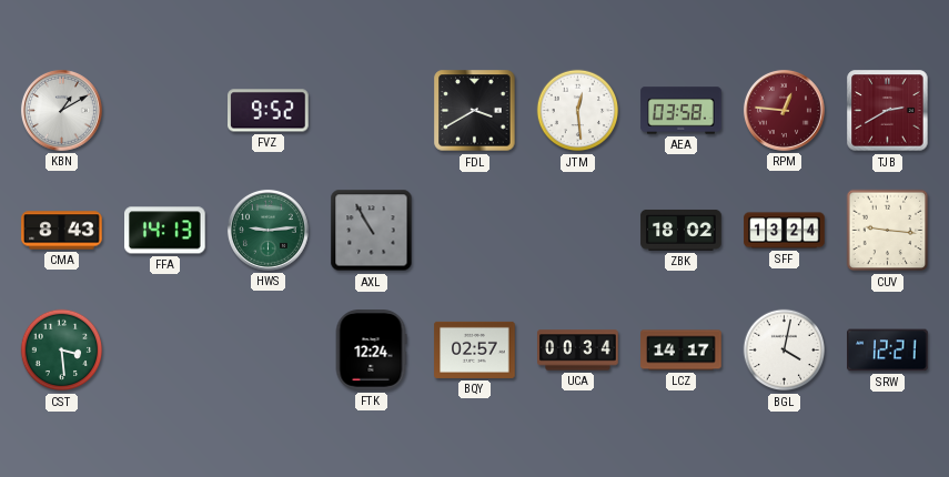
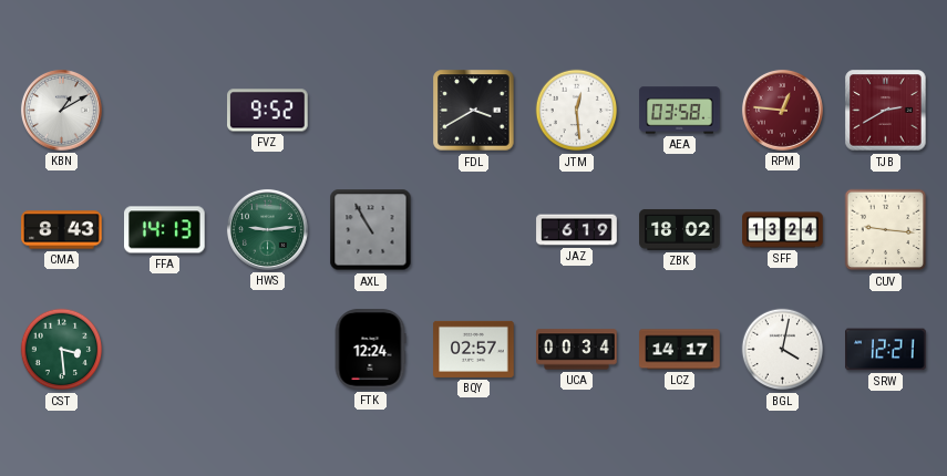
JAZ: none -> 6:19 (577, 230)
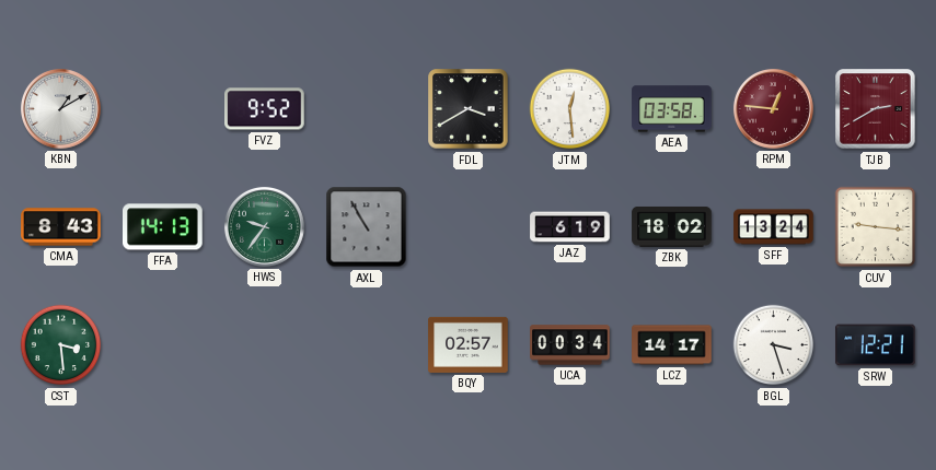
HWS: 9:14 -> 9:36 (264, 226)
FTK: 12:24 -> none (370, 350)
BGL: 4:02 -> 3:27 (774, 345)
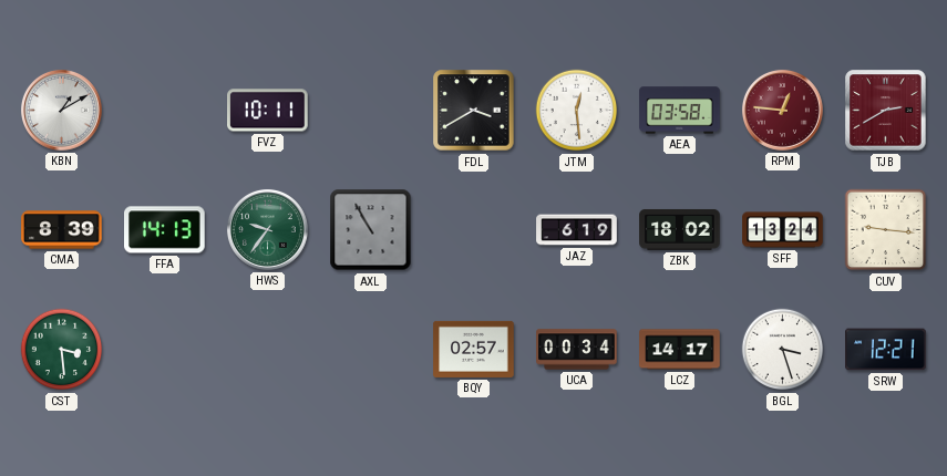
FVZ: 9:52 -> 10:11 (268, 111)
CMA: 8:43 -> 8:39 (62, 230)
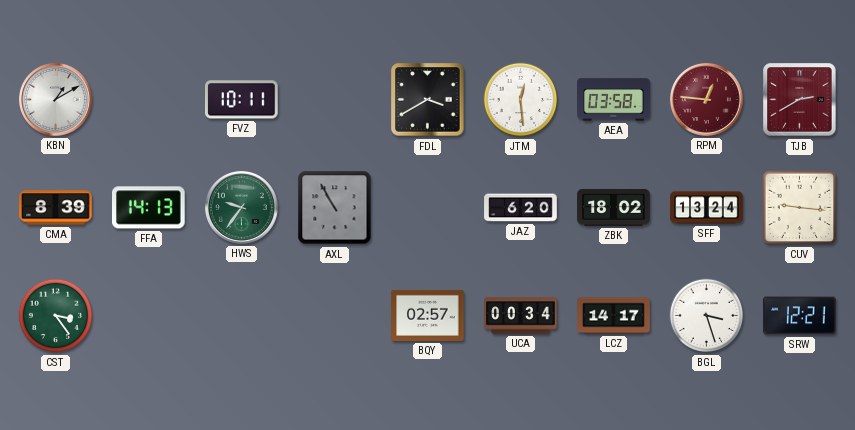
JAZ: 6:19 -> 6:20 (521, 208)
CST: 3:29 -> 3:24 (56, 316)
